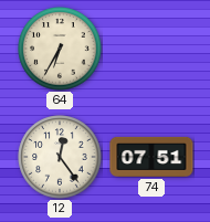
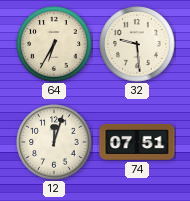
32: none -> 9:29 (137, 44)
12: 12:24 -> 12:03 (54, 142)
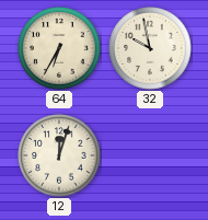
32: 9:29 -> 9:58 (150, 48)
74: 07:51 -> none (137, 142)
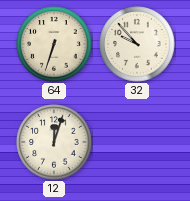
64: 6:35 -> 6:33 (54, 44)
32: 9:58 -> 9:53 (137, 44)
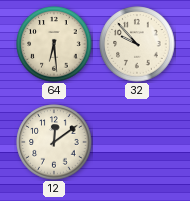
64: 6:33 -> 6:29 (54, 44)
12: 12:03 -> 12:09 (54, 142)
